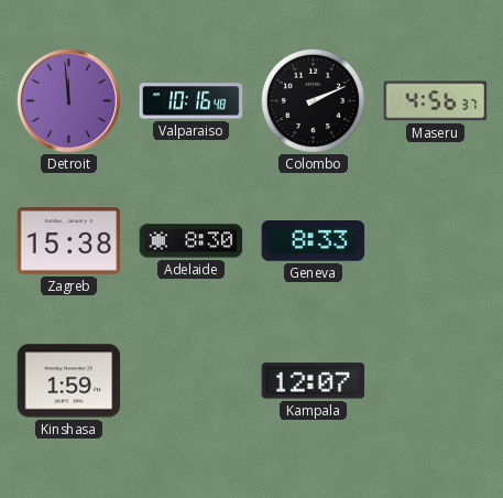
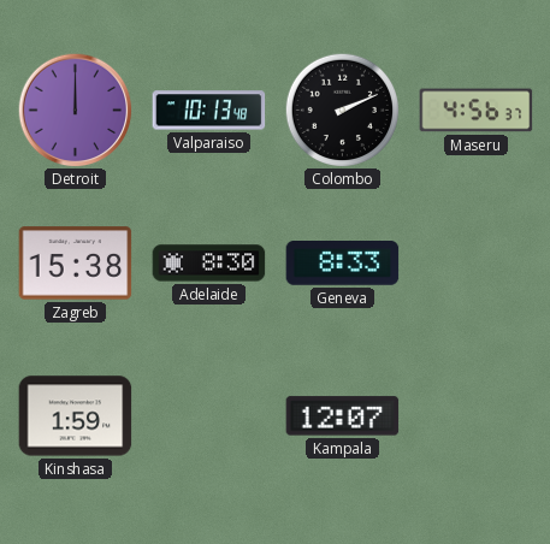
Detroit: 11:59 -> 12:00 (75, 110)
Valparaiso: 10:16 -> 10:13 (209, 111)
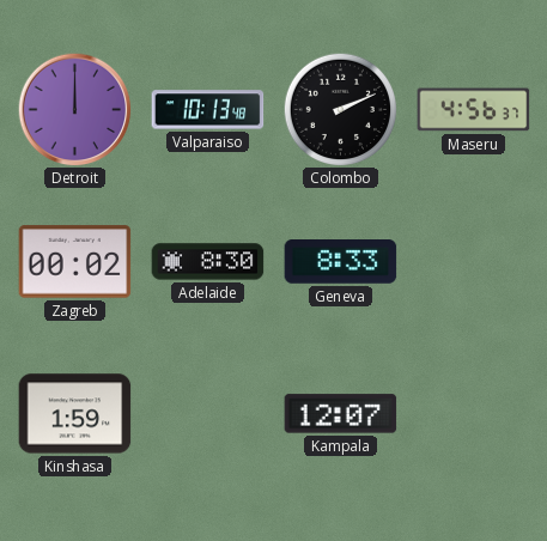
Zagreb: 15:38 -> 00:02 (75, 262)
